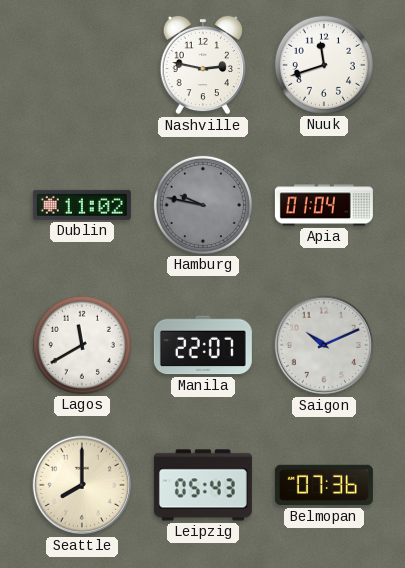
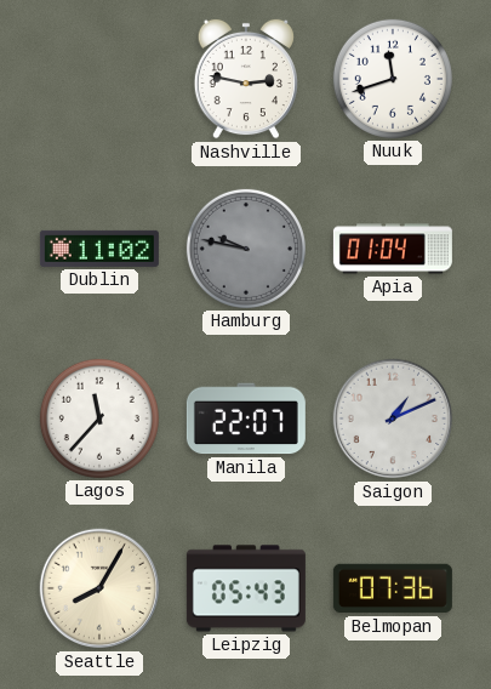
Lagos: 11:40 -> 11:37 (99, 418)
Saigon: 10:11 -> 1:11 (393, 418)
Seattle: 8:00 -> 8:05 (99, 588)
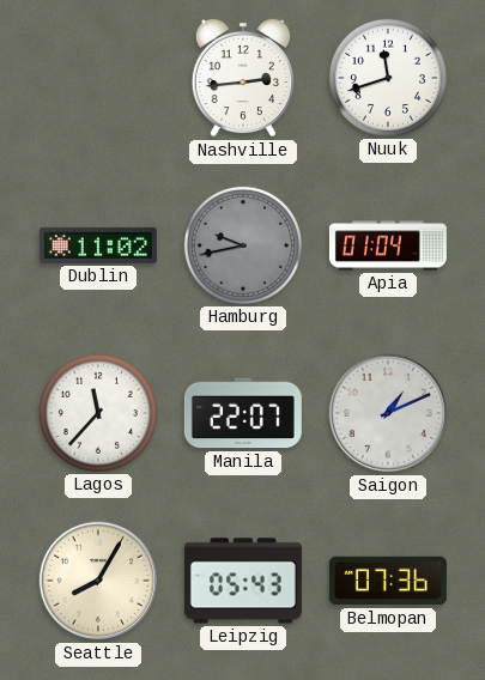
Nashville: 2:47 -> 2:44 (243, 78)
Hamburg: 9:47 -> 9:43 (243, 245)
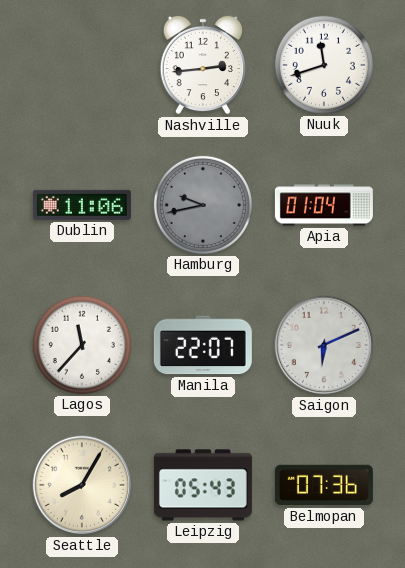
Dublin: 11:02 -> 11:06 (82, 205)
Saigon: 1:11 -> 6:11 (324, 345)
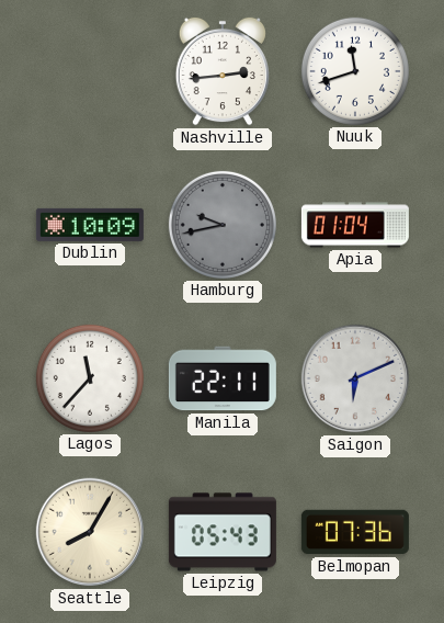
Dublin: 11:06 -> 10:09 (90, 225)
Manila: 22:07 -> 22:11 (223, 378)
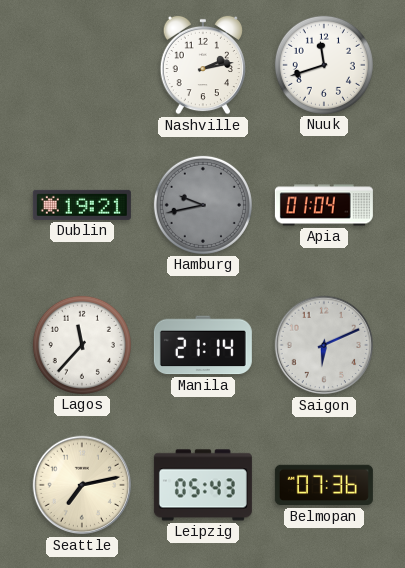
Nashville: 2:44 -> 2:13 (203, 65)
Dublin: 10:09 -> 19:21 (82, 205)
Manila: 22:11 -> 21:14 (203, 345)
Seattle: 8:05 -> 7:13 (82, 485)
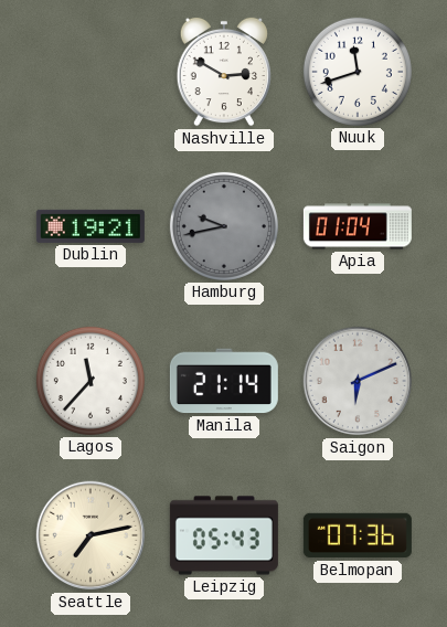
Nashville: 2:13 -> 2:50 (224, 72)
